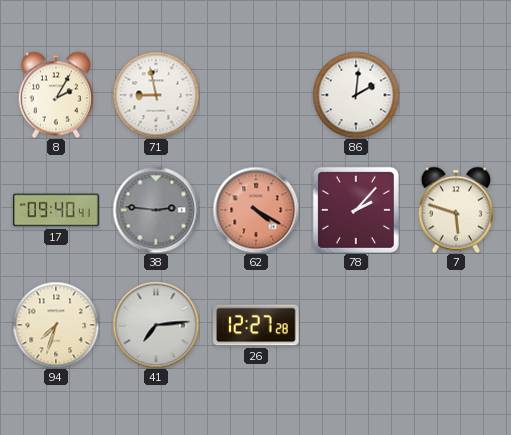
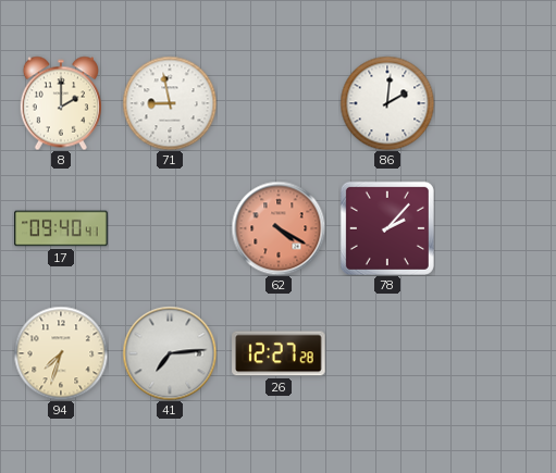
8: 2:05 -> 2:00 (61, 103)
38: 2:46 -> none (156, 210)
7: 5:48 -> none (456, 210)
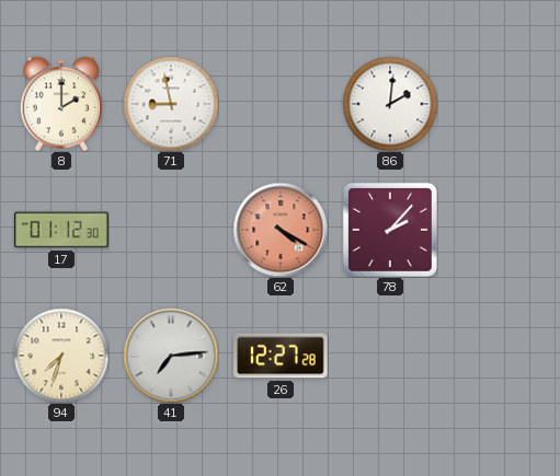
17: 09:40 -> 01:12 (61, 230)
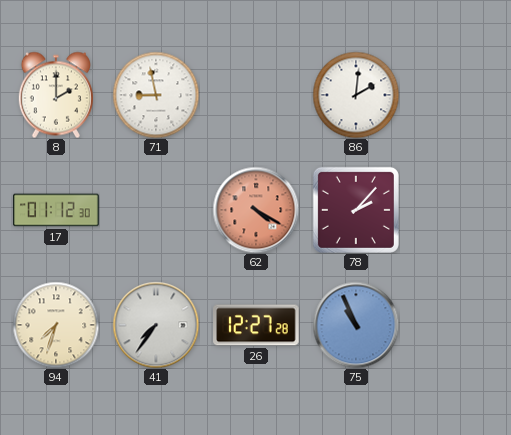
41: 7:14 -> 7:36 (156, 325)
75: none -> 10:56 (356, 325)
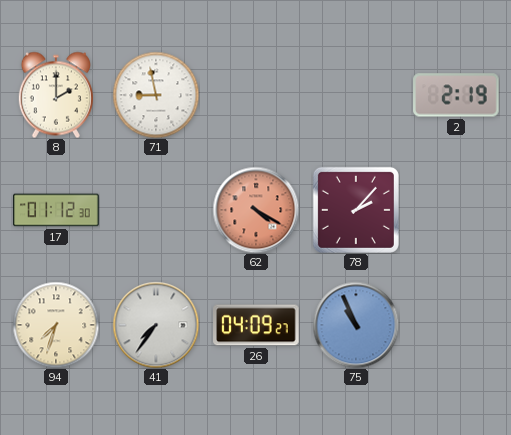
86: 2:01 -> none (356, 95)
2: none -> 2:19 (456, 95)
26: 12:27 -> 04:09 (256, 325)
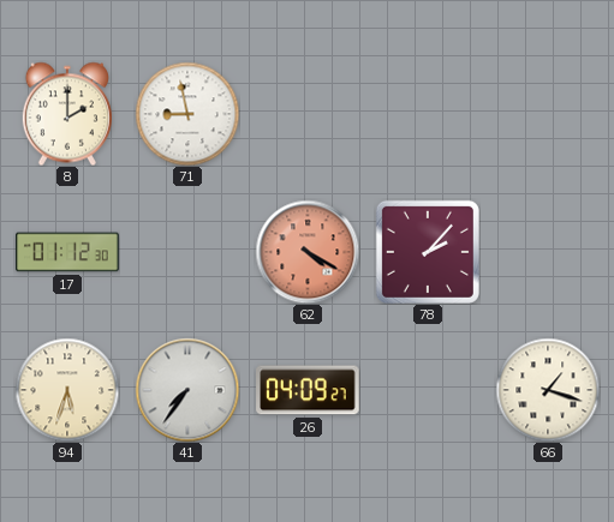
2: 2:19 -> none (456, 95)
94: 7:33 -> 5:33 (67, 390)
75: 10:56 -> none (356, 325)
66: none -> 1:18 (548, 390)
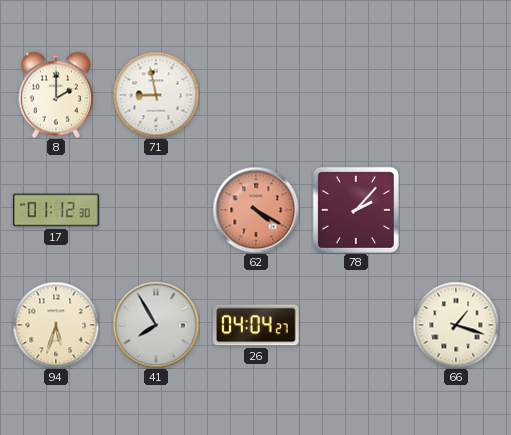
41: 7:36 -> 7:55 (156, 325)
26: 04:09 -> 04:04 (256, 325)
